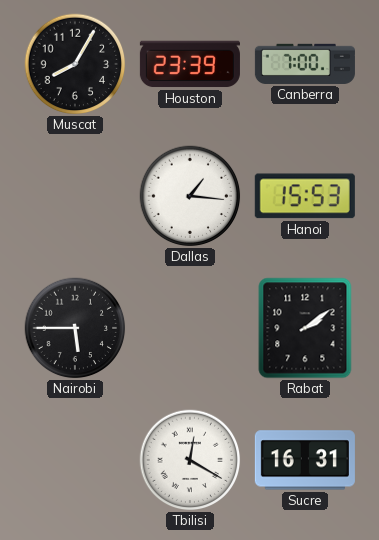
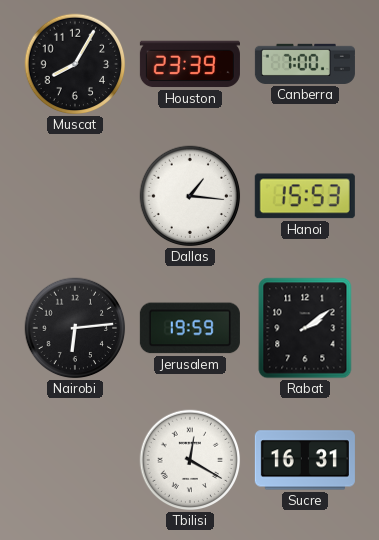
Nairobi: 5:45 -> 6:14 (75, 328)
Jerusalem: none -> 19:59 (190, 328)
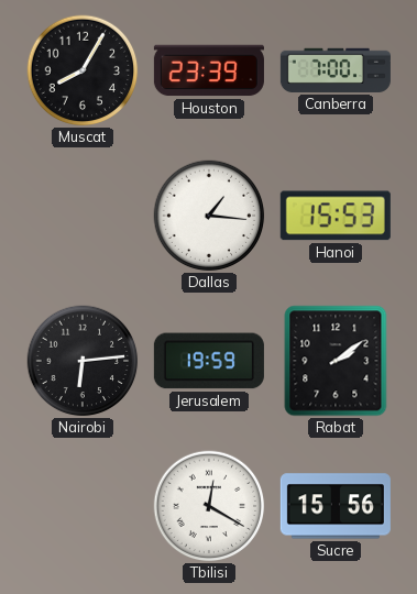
Sucre: 16:31 -> 15:56 (336, 506)
